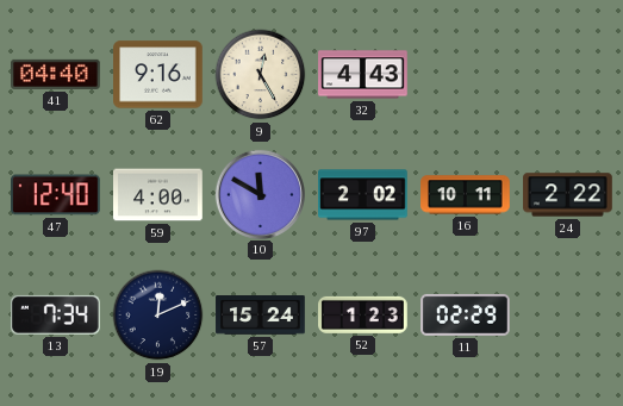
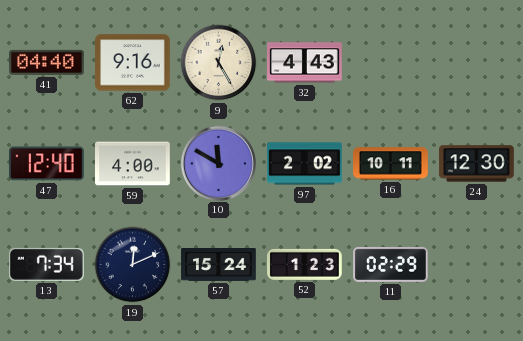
24: 2:22 -> 12:30 (477, 164)
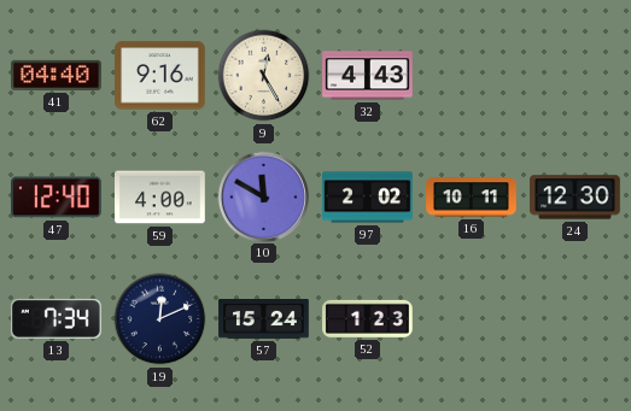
11: 02:29 -> none (391, 264)
